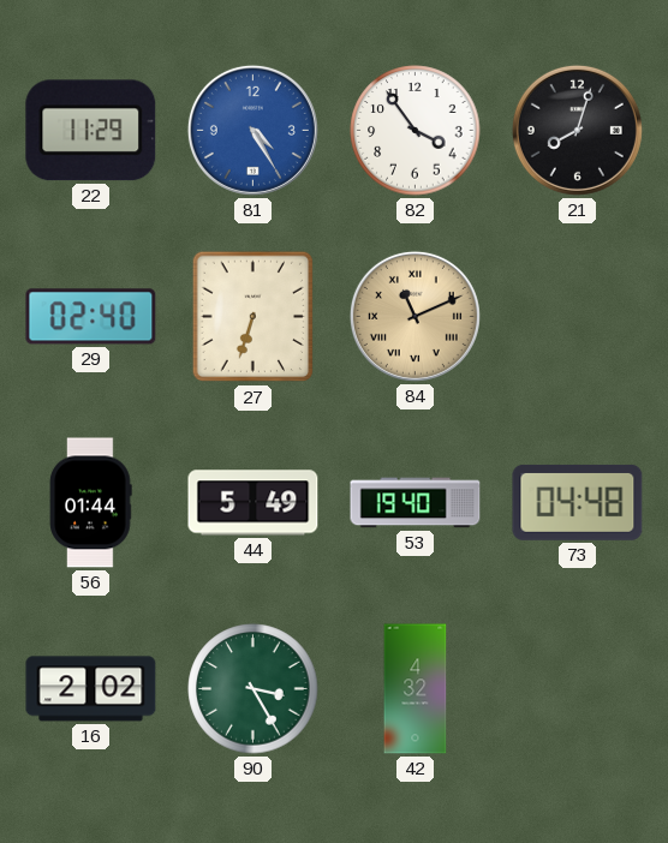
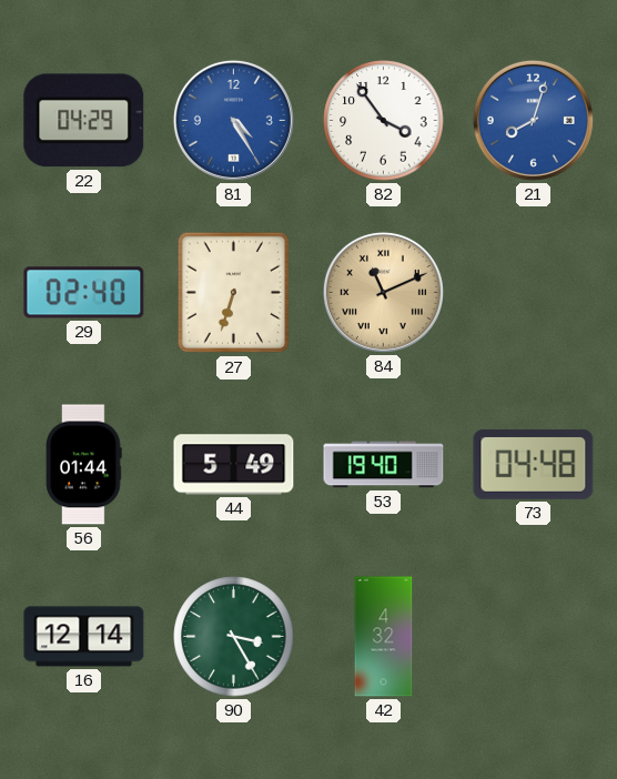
22: 11:29 -> 04:29 (84, 121)
21 dial: black -> blue (533, 120)
16: 2:02 -> 12:14 (84, 637)
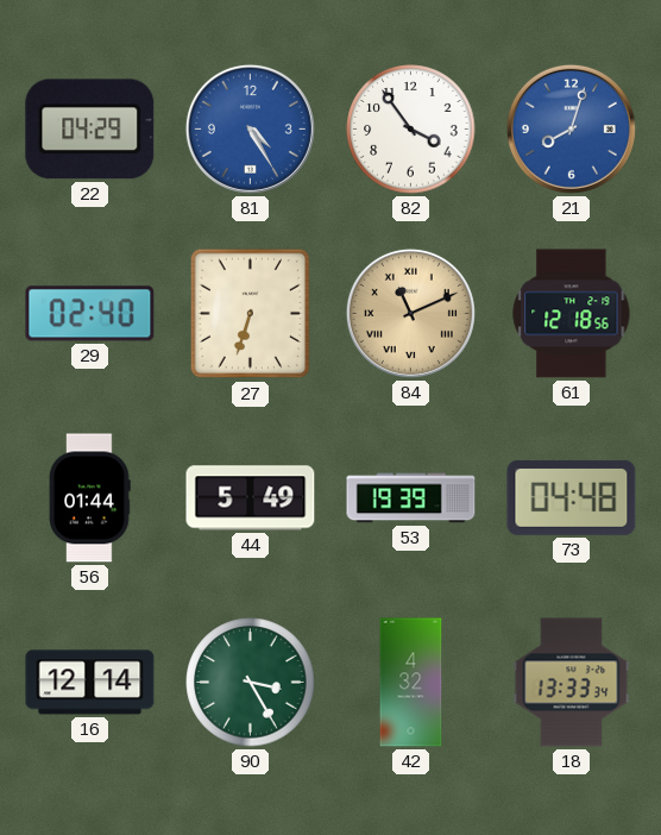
61: none -> 12:18 (572, 314)
53: 19:40 -> 19:39 (411, 498)
18: none -> 13:33 (572, 683)
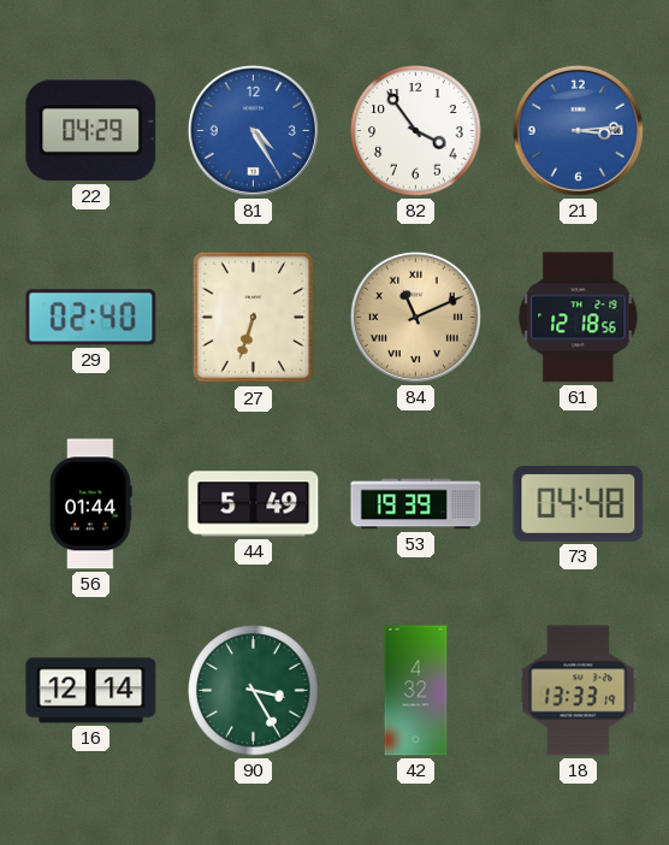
21: 8:03 -> 3:14 (578, 130)
18: 13:33:34 -> 13:33:19 (579, 691)
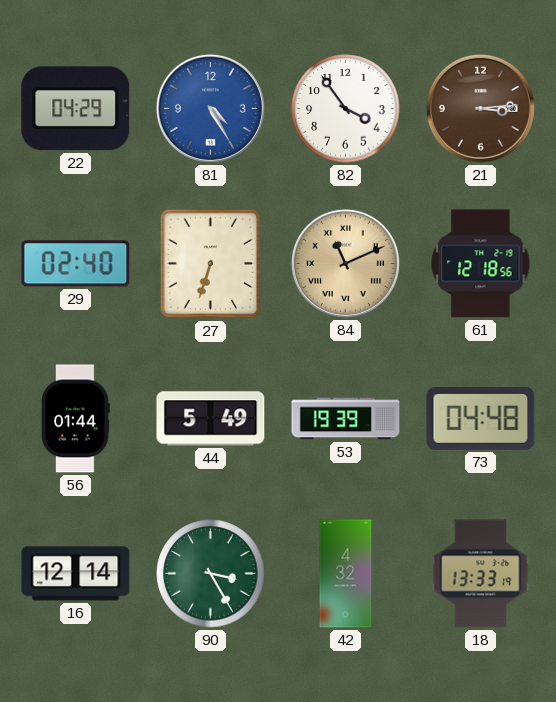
21 dial: blue -> brown (480, 108)
